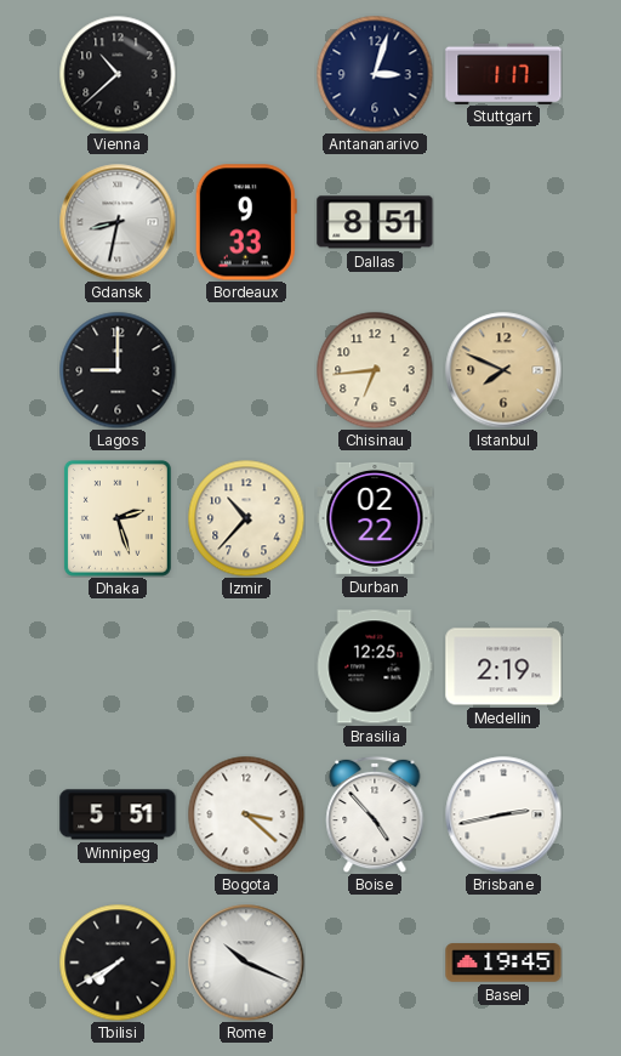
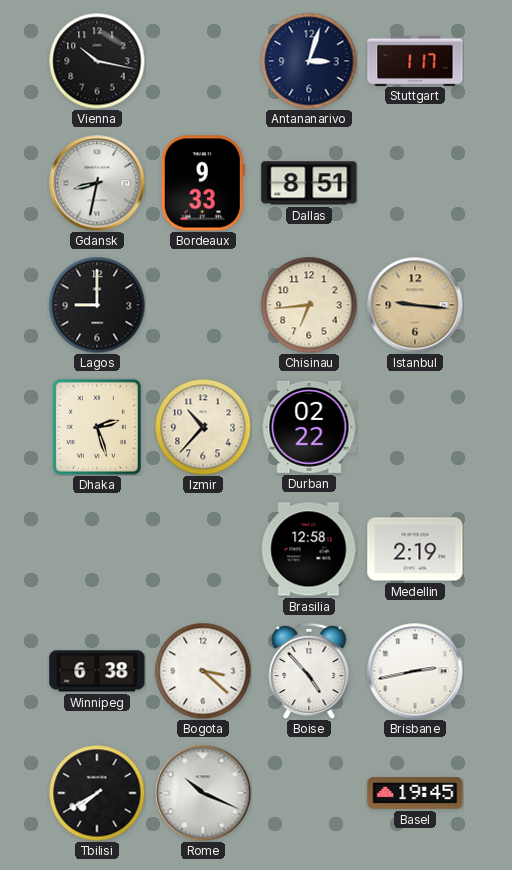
Vienna: 10:38 -> 10:17 (97, 61)
Istanbul: 7:49 -> 9:16 (415, 305)
Brasilia: 12:25 -> 12:58 (309, 549)
Winnipeg: 5:51 -> 6:38 (97, 671)
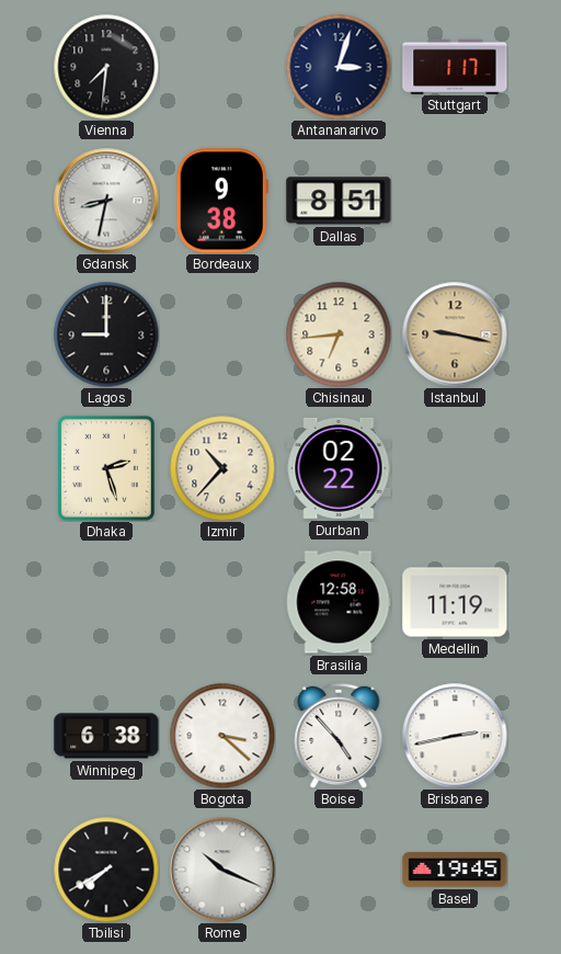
Vienna: 10:17 -> 7:31 (106, 67)
Bordeaux: 9:33 -> 9:38 (222, 201)
Istanbul: 9:16 -> 9:17 (455, 334)
Medellin: 2:19 -> 11:19 (455, 602)
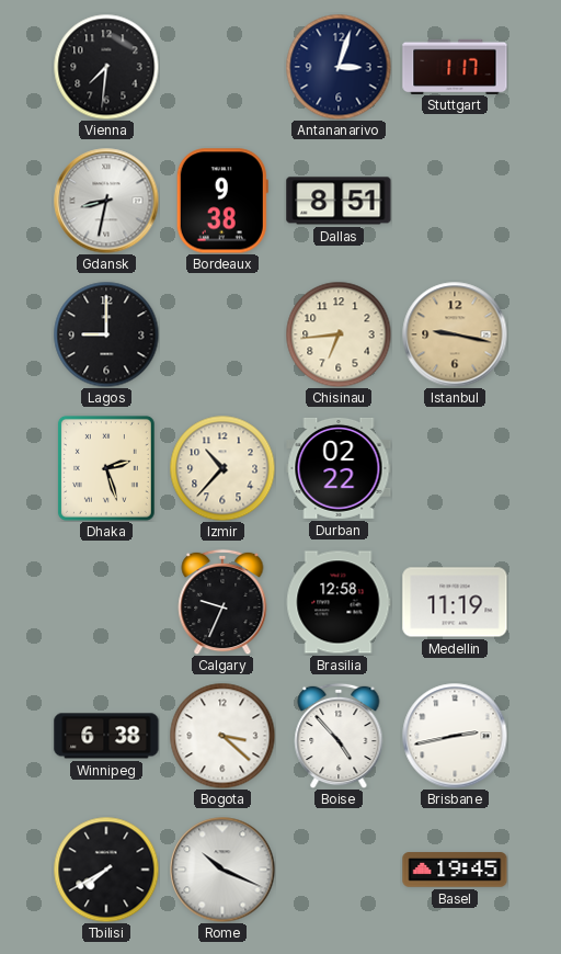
Calgary: none -> 9:34 (222, 602)
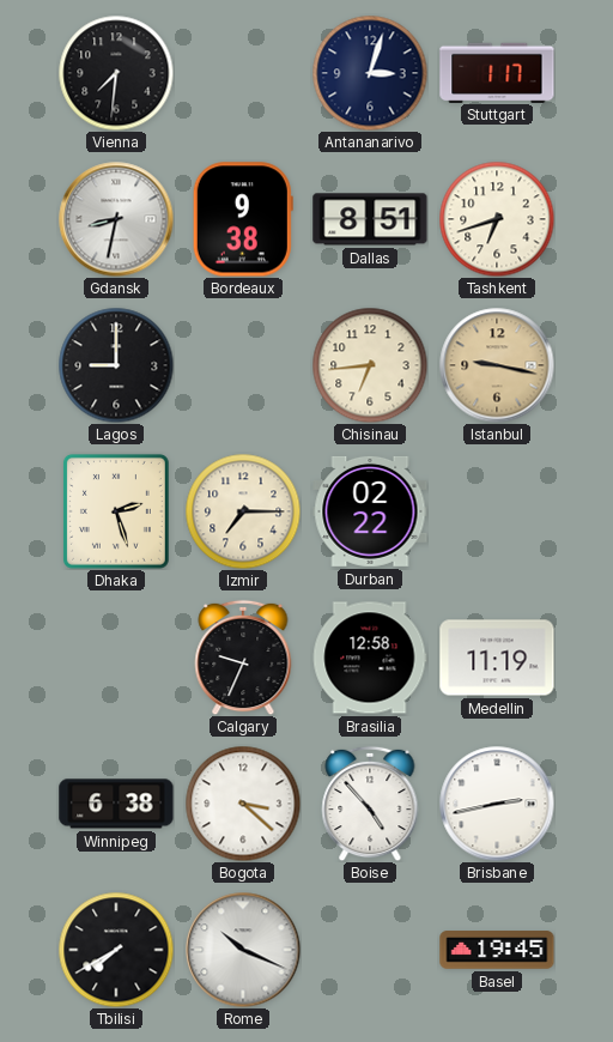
Tashkent: none -> 6:42 (497, 219)
Izmir: 10:37 -> 7:15 (243, 511)
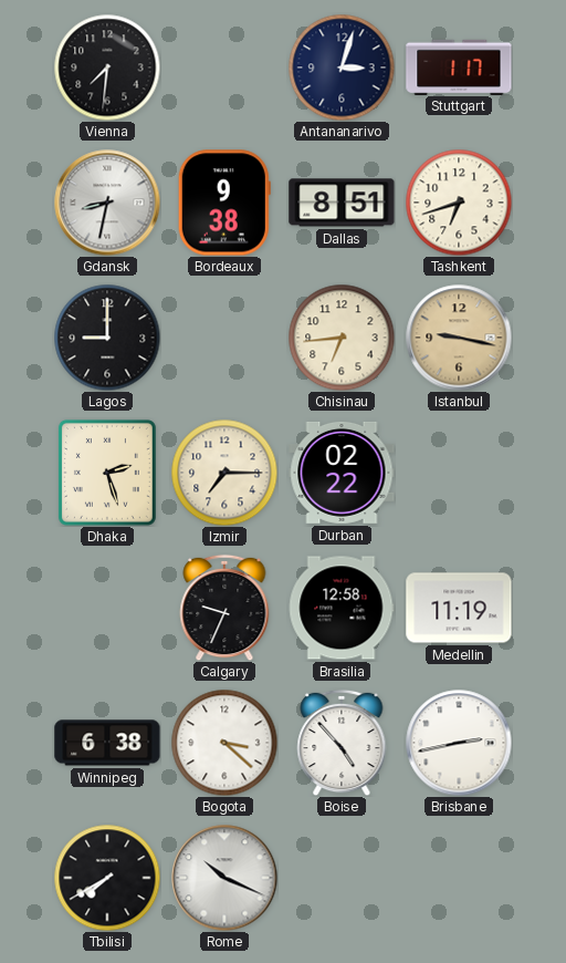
Basel: 19:45 -> none (497, 950)
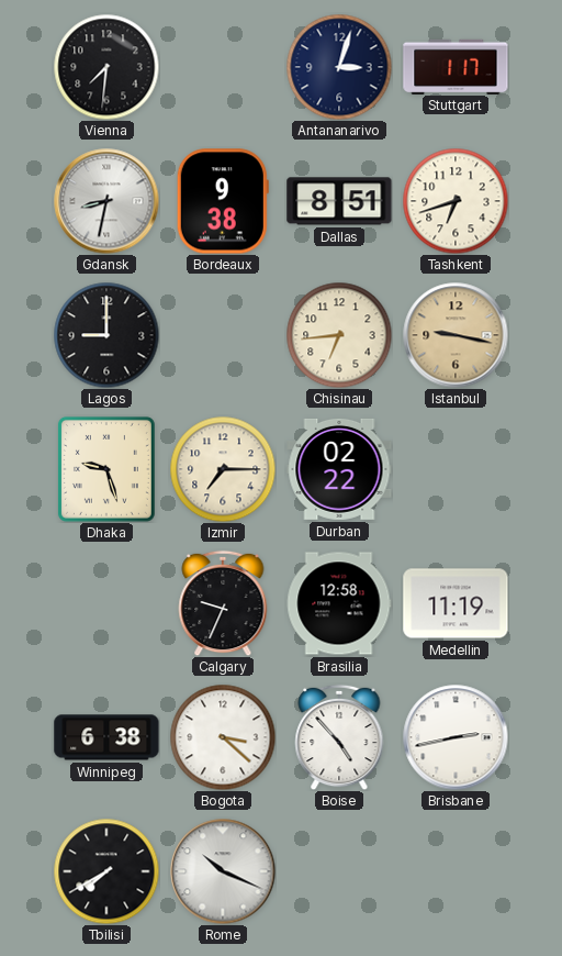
Dhaka: 2:27 -> 9:27 (106, 469)
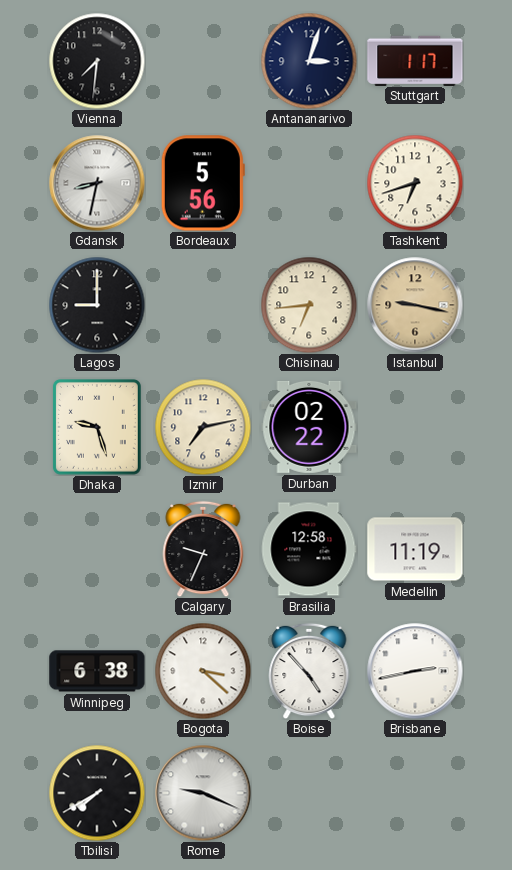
Bordeaux: 9:38 -> 5:56 (203, 183)
Dallas: 8:51 -> none (339, 201)
Izmir: 7:15 -> 7:13 (203, 427)
Rome: 10:19 -> 9:19 (203, 793)
